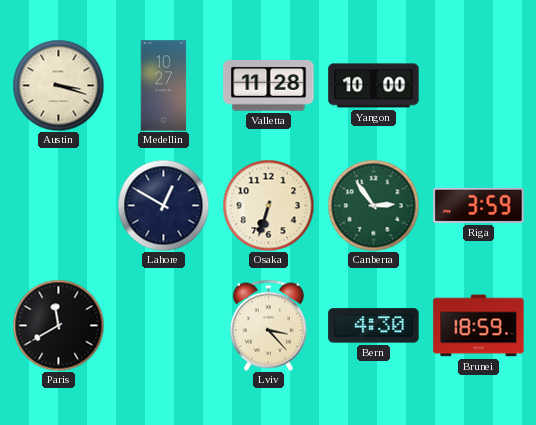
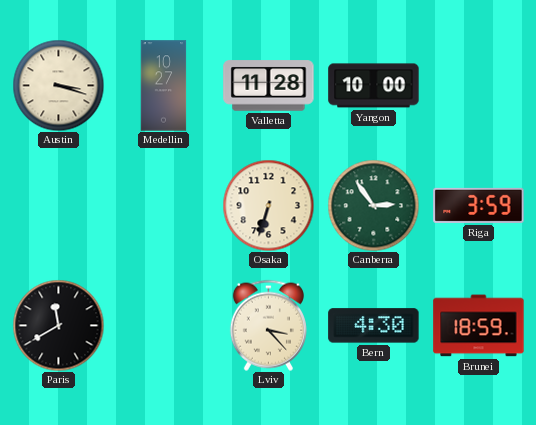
Lahore: 12:50 -> none (163, 205)
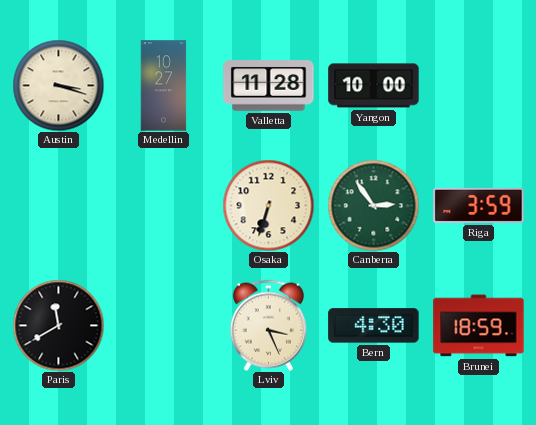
Lviv: 3:23 -> 3:26 (268, 325)
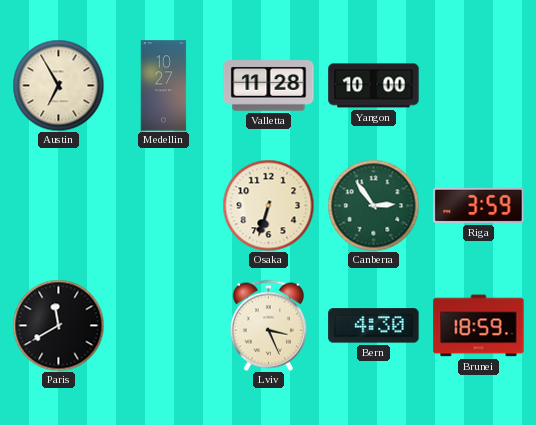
Austin: 3:18 -> 6:55 (58, 85)
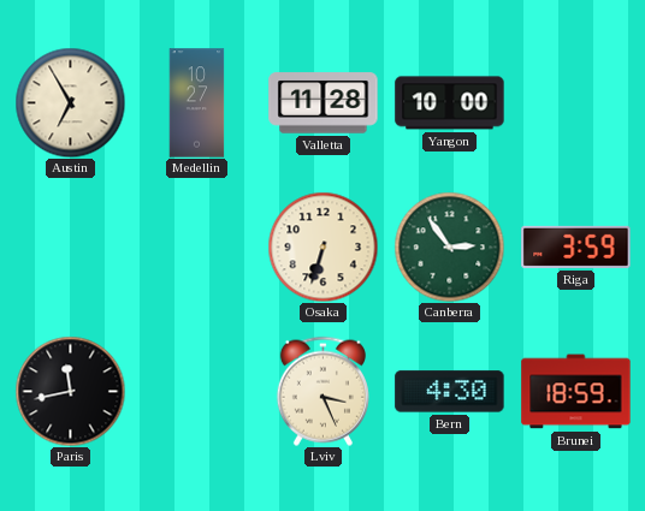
Paris: 11:40 -> 11:43 (70, 391)
